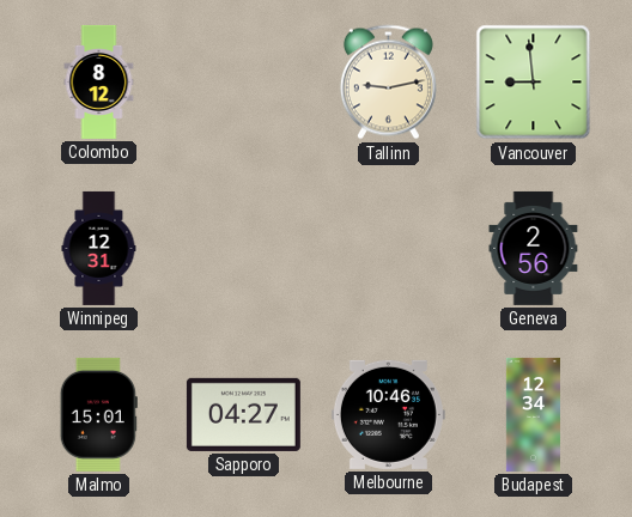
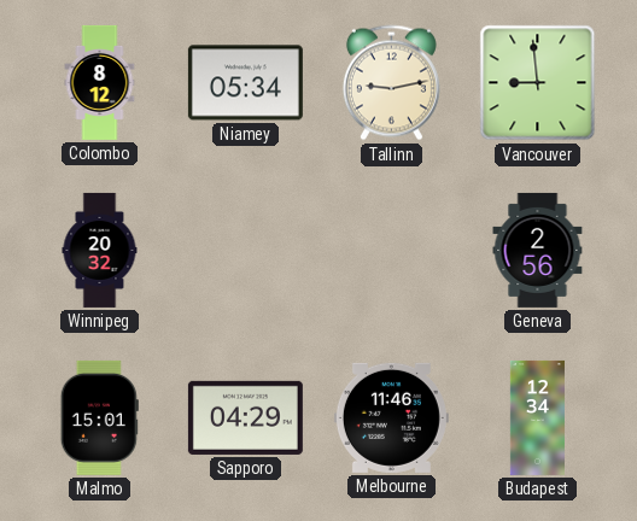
Niamey: none -> 05:34 (245, 83)
Winnipeg: 12:31 -> 20:32 (100, 250)
Sapporo: 04:27 -> 04:29 (245, 417)
Melbourne: 10:46 -> 11:46 (391, 417)
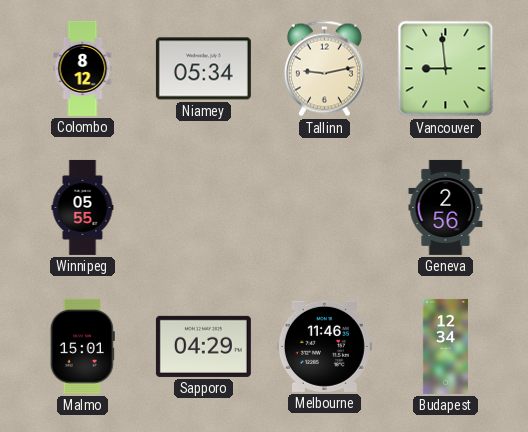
Winnipeg: 20:32 -> 05:55 (83, 207)
